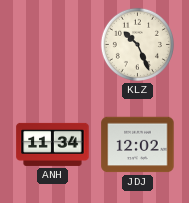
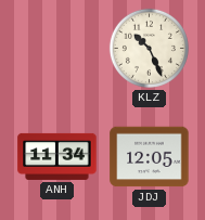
JDJ: 12:02 -> 12:05 (150, 157)
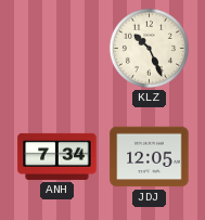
ANH: 11:34 -> 7:34 (57, 156)
